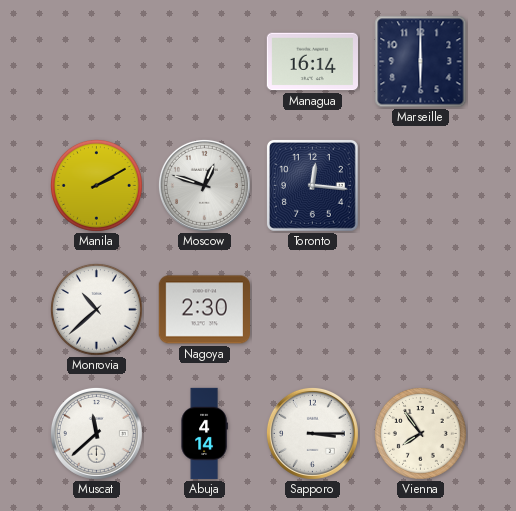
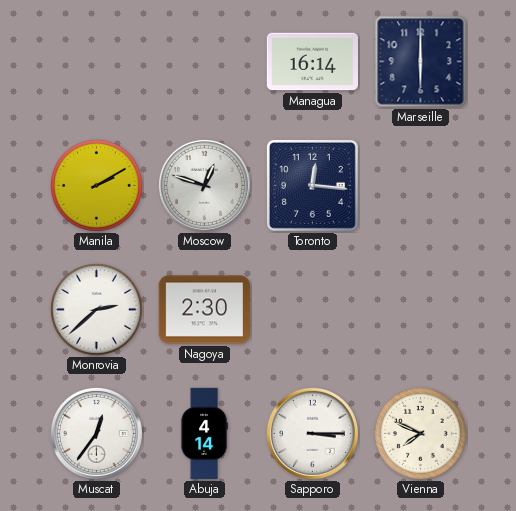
Monrovia: 10:38 -> 2:38 (96, 309)
Muscat: 11:38 -> 12:36 (96, 433)
Vienna: 7:54 -> 7:49 (420, 433)
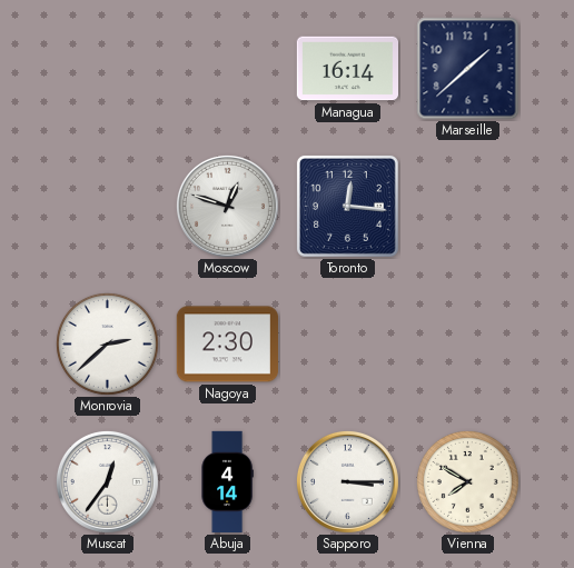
Marseille: 6:00 -> 1:38 (468, 69)
Manila: 2:10 -> none (96, 185)
Vienna: 7:49 -> 7:50 (467, 481)
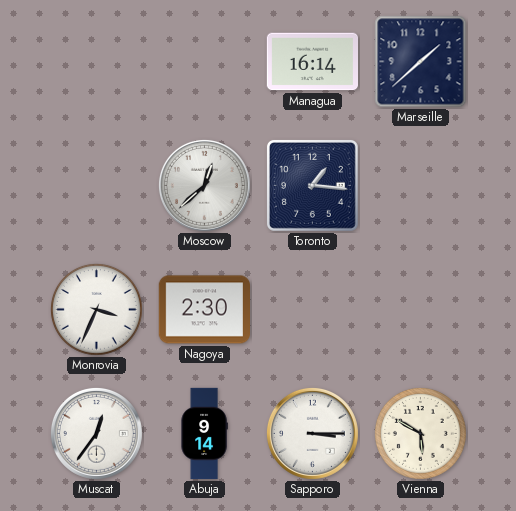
Moscow: 12:48 -> 12:38 (204, 185)
Toronto: 12:16 -> 1:16 (312, 185)
Monrovia: 2:38 -> 3:34 (96, 309)
Abuja: 4:14 -> 9:14 (204, 434)
Vienna: 7:50 -> 5:50 (420, 433)
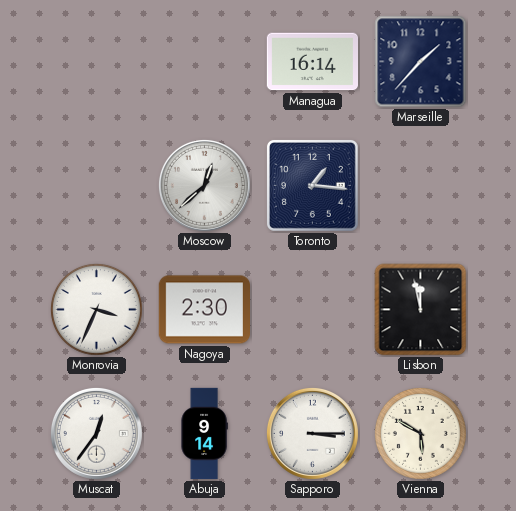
Marseille: 1:38 -> 1:37 (421, 62)
Lisbon: none -> 11:58 (421, 310)
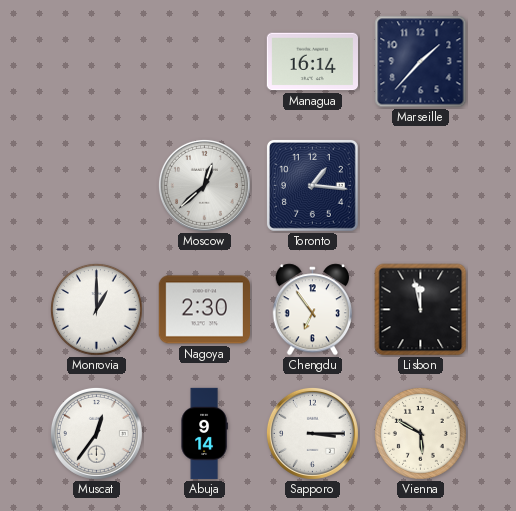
Monrovia: 3:34 -> 1:00 (96, 309)
Chengdu: none -> 6:54 (313, 310)
